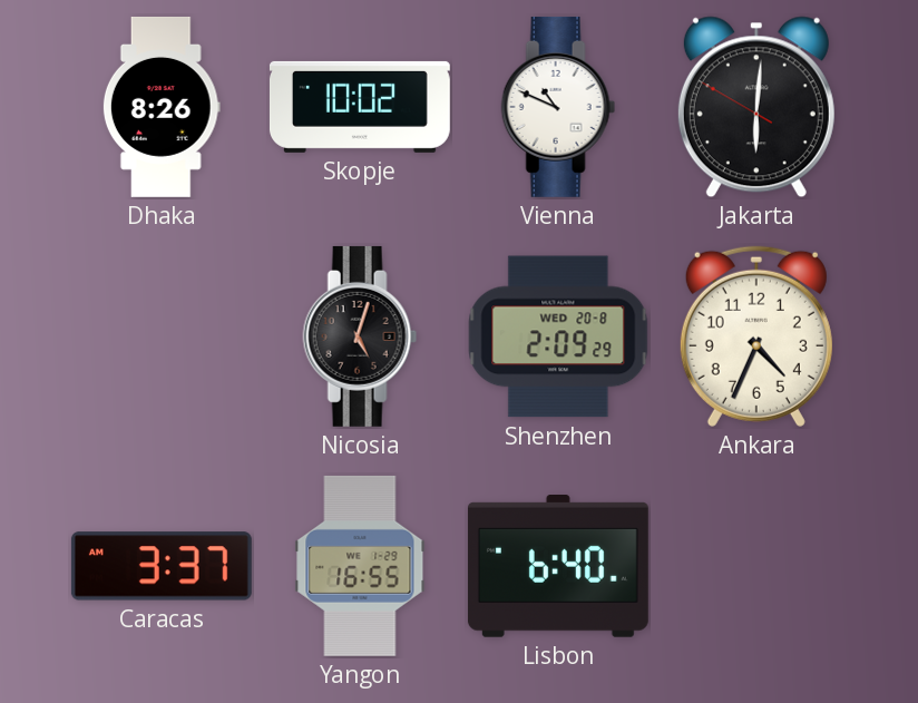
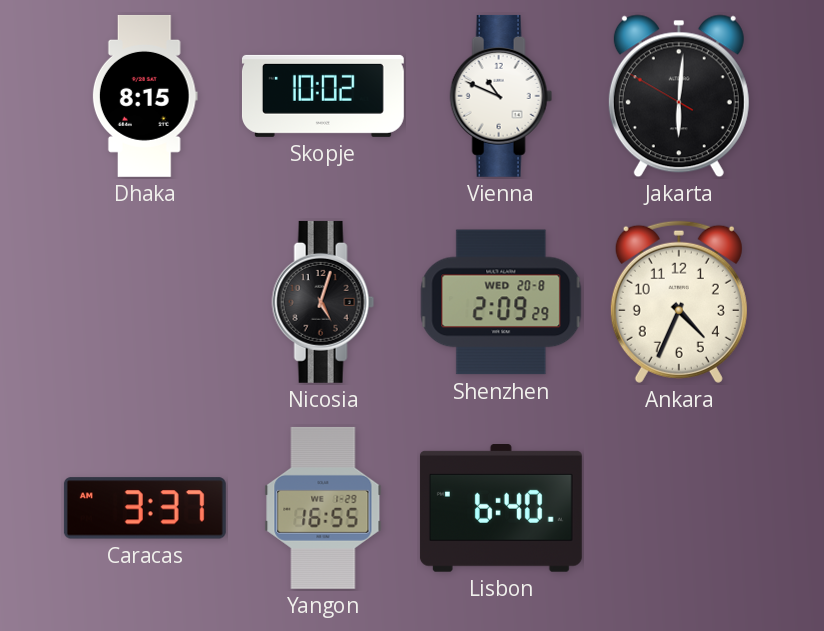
Dhaka: 8:26 -> 8:15 (145, 96)
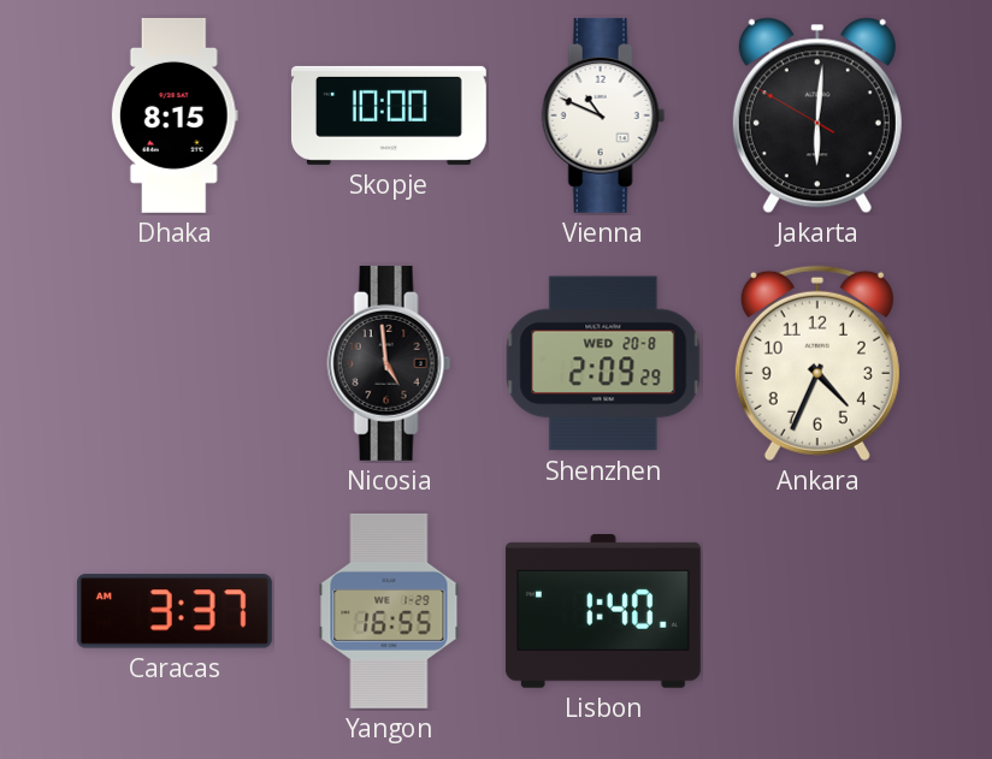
Skopje: 10:02 -> 10:00 (389, 115)
Nicosia: 5:03 -> 4:59 (389, 363)
Lisbon: 6:40 -> 1:40 (603, 612)
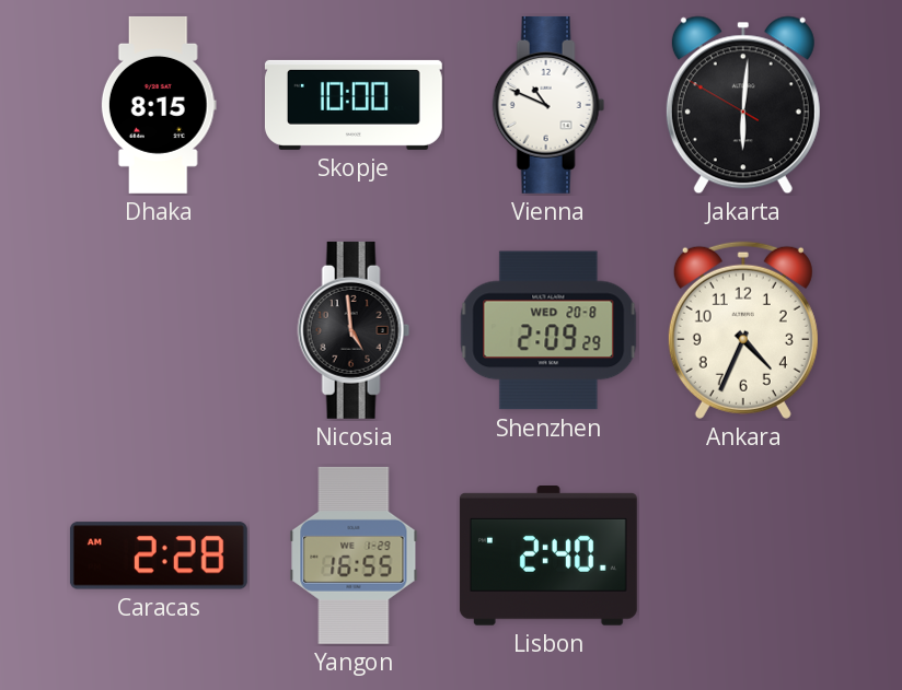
Caracas: 3:37 -> 2:28 (159, 555)
Lisbon: 1:40 -> 2:40 (548, 557)
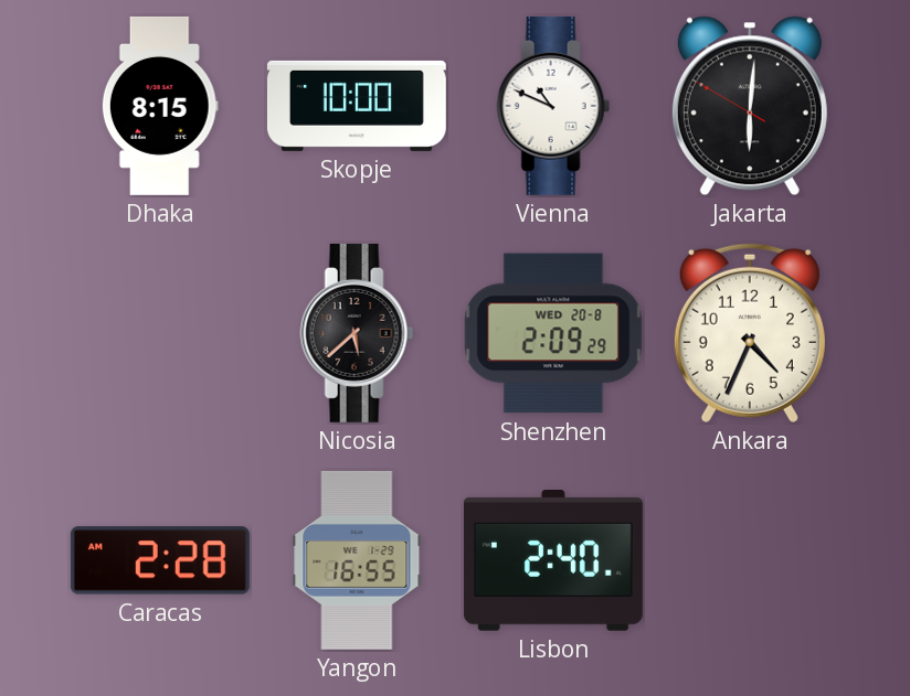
Nicosia: 4:59 -> 5:38 (357, 333)
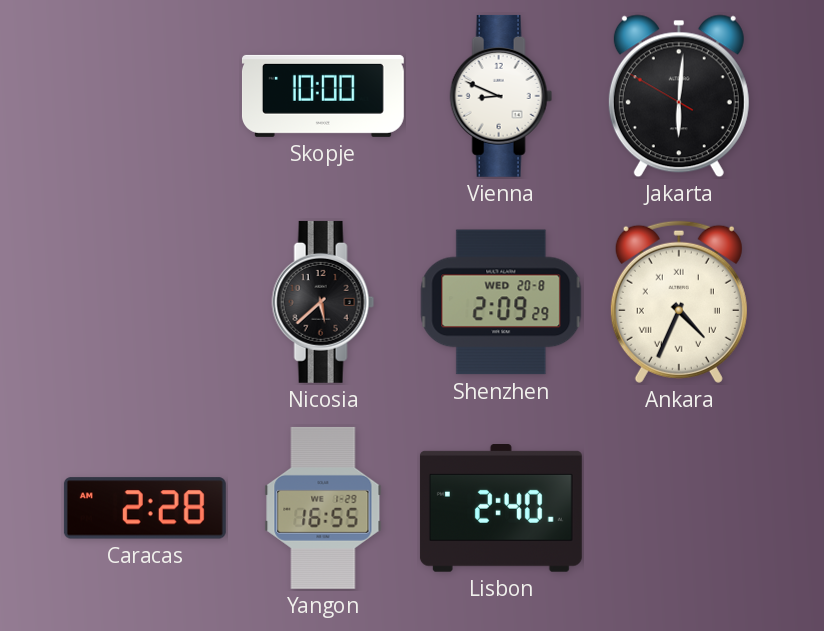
Dhaka: 8:15 -> none (160, 106)
Vienna: 10:49 -> 8:49 (501, 96)
Ankara numerals: Arabic -> Roman (679, 302)
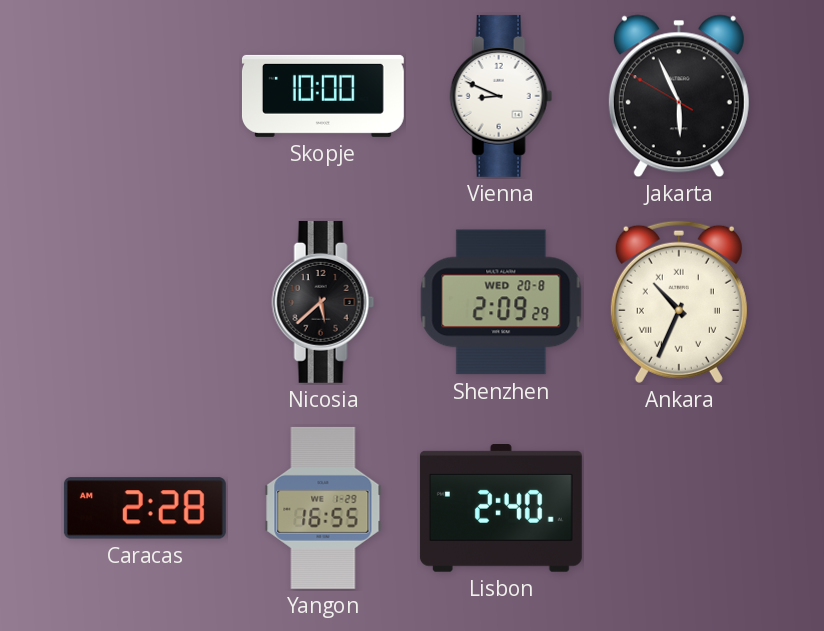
Jakarta: 6:00 -> 5:55 (679, 96)
Ankara: 4:34 -> 10:34 (679, 302)
